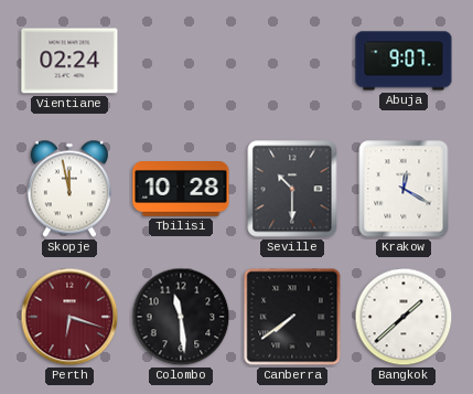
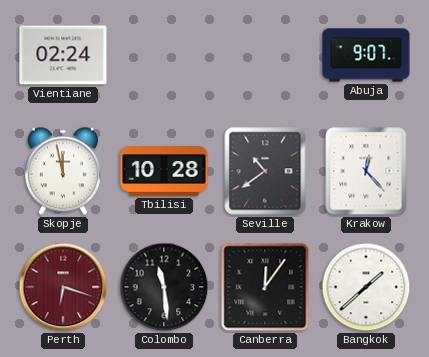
Seville: 10:30 -> 10:39 (265, 171)
Krakow: 12:20 -> 12:23 (366, 171)
Canberra: 7:39 -> 12:06 (265, 287)
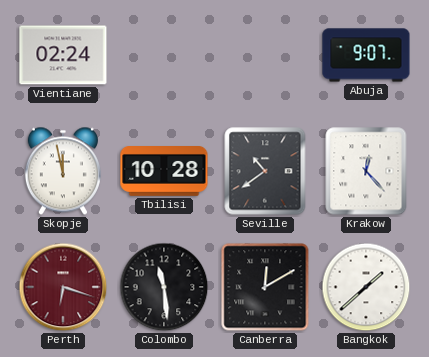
Canberra: 12:06 -> 12:10 (265, 287)
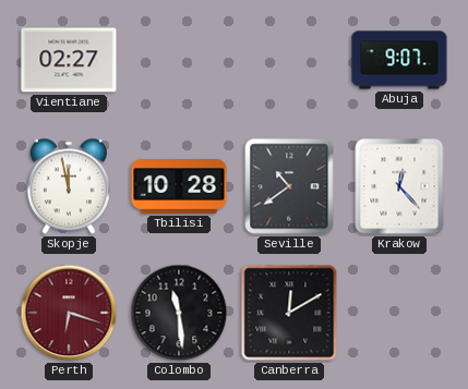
Vientiane: 02:24 -> 02:27 (69, 60)
Bangkok: 1:38 -> none (366, 287)
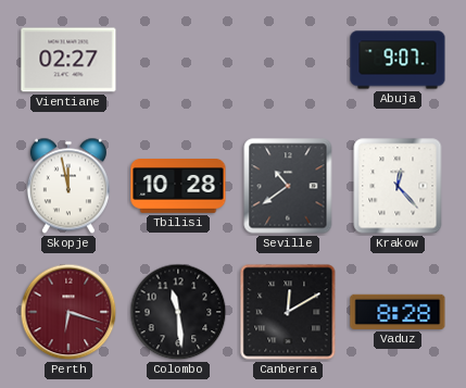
Vaduz: none -> 8:28 (398, 312)
